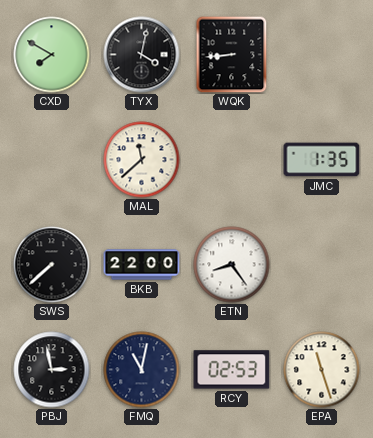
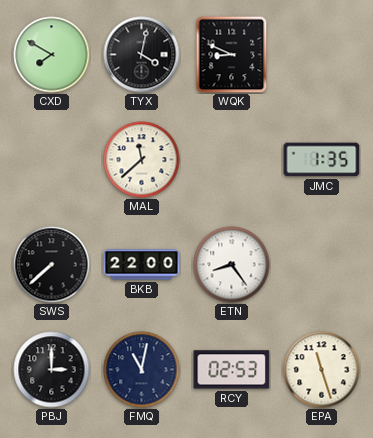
WQK: 8:44 -> 8:49 (232, 54)
PBJ: 2:58 -> 3:00 (52, 370)
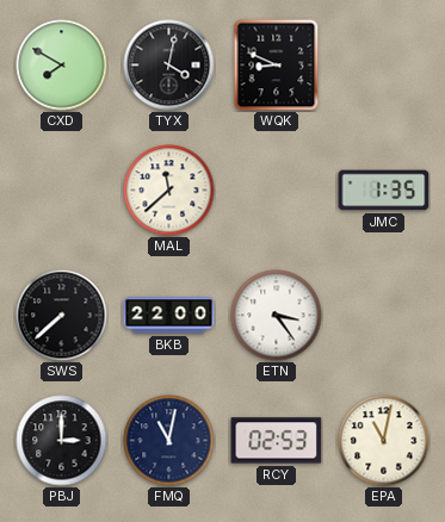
ETN: 8:24 -> 3:24 (277, 316)
EPA: 11:27 -> 11:02 (384, 441)
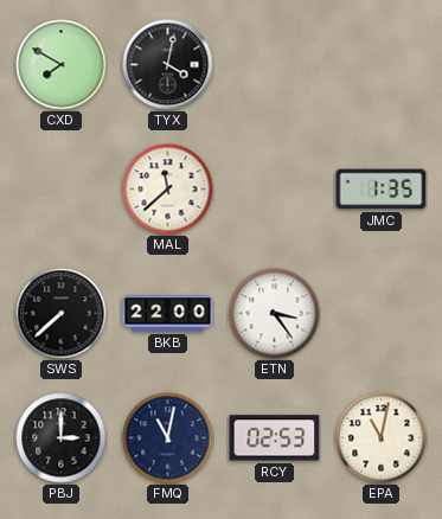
WQK: 8:49 -> none (277, 64)
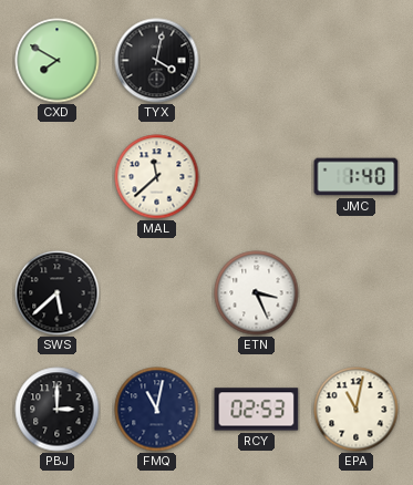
JMC: 1:35 -> 1:40 (357, 177)
SWS: 7:38 -> 5:38 (58, 293)
BKB: 22:00 -> none (168, 314)
ETN: 3:24 -> 3:26 (257, 293)
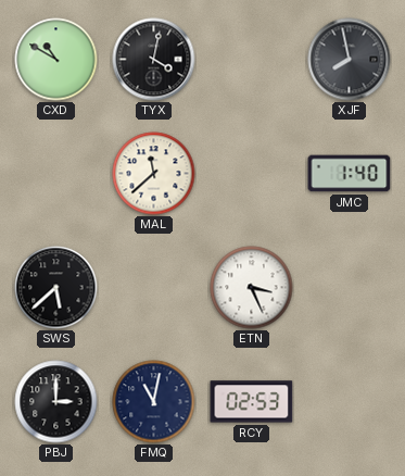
CXD: 7:50 -> 10:50 (56, 60)
XJF: none -> 7:58 (350, 60)
EPA: 11:02 -> none (357, 410)
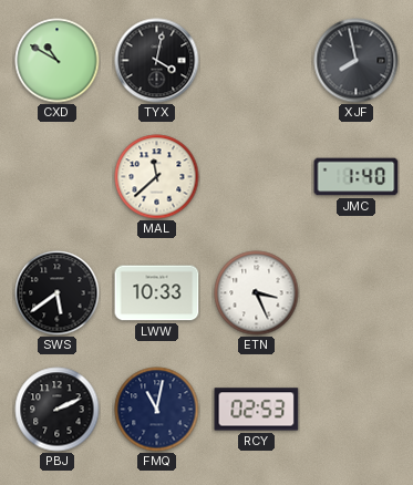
SWS: 5:38 -> 5:39 (58, 293)
LWW: none -> 10:33 (157, 293)
PBJ: 3:00 -> 2:11 (58, 410)
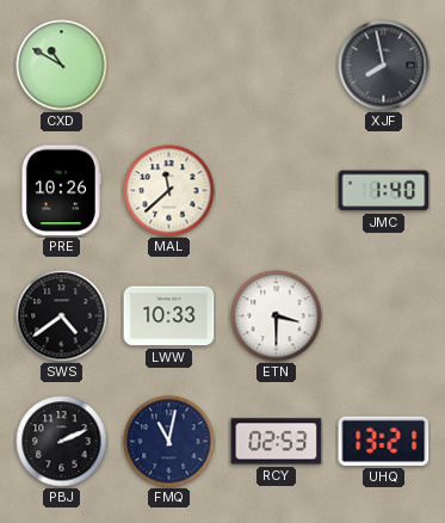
TYX: 4:02 -> none (157, 61)
PRE: none -> 10:26 (61, 191)
SWS: 5:39 -> 4:39 (62, 316)
ETN: 3:26 -> 3:30 (277, 316)
UHQ: none -> 13:21 (384, 441)
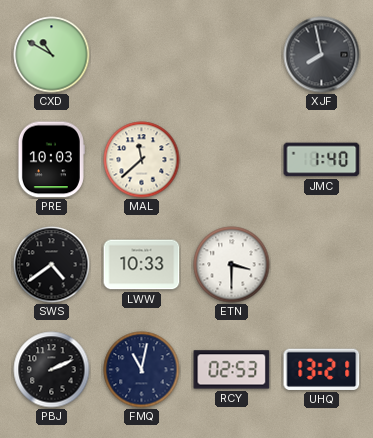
PRE: 10:26 -> 10:03 (51, 160)
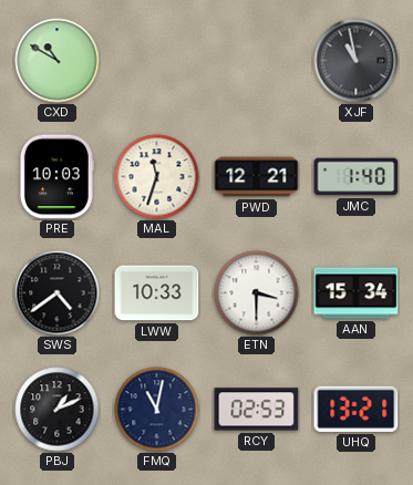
XJF: 7:58 -> 10:58 (357, 61)
MAL: 11:38 -> 11:33 (157, 177)
PWD: none -> 12:21 (257, 177)
AAN: none -> 15:34 (357, 293)
PBJ: 2:11 -> 1:11 (58, 410)
